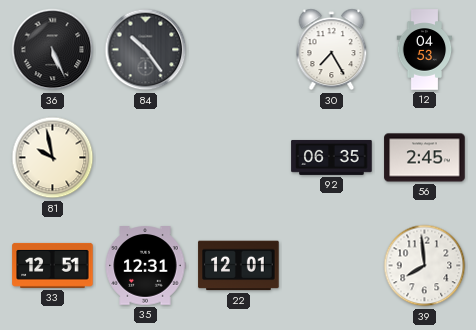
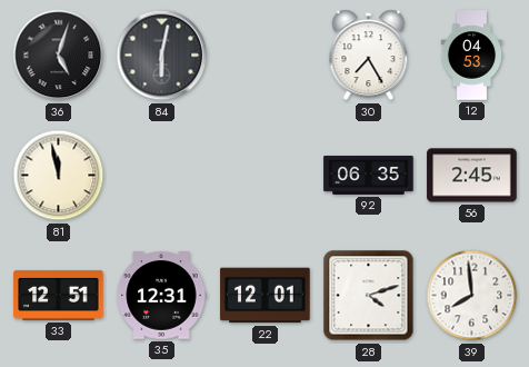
36: 5:26 -> 5:03 (59, 56)
84: 10:24 -> 6:02 (162, 56)
81: 9:58 -> 11:58 (59, 176)
28: none -> 4:12 (369, 296)
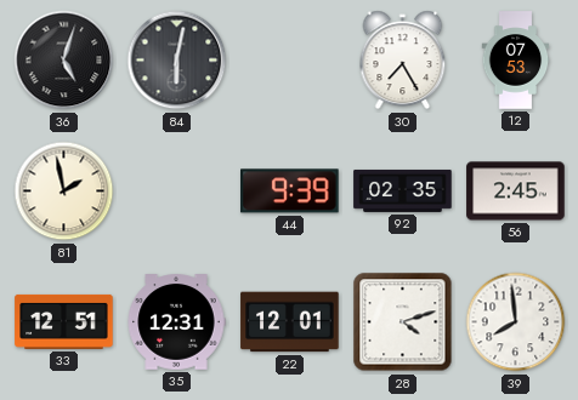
12: 04:53 -> 07:53 (516, 61)
81: 11:58 -> 1:58 (64, 192)
44: none -> 9:39 (290, 192)
92: 06:35 -> 02:35 (403, 190)
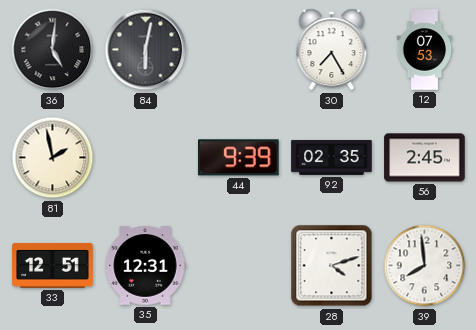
36: 5:03 -> 5:01 (53, 50)
22: 12:01 -> none (290, 322)
